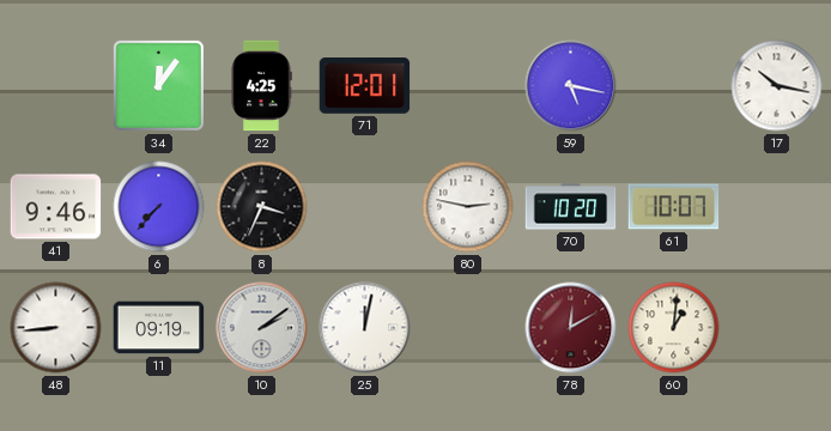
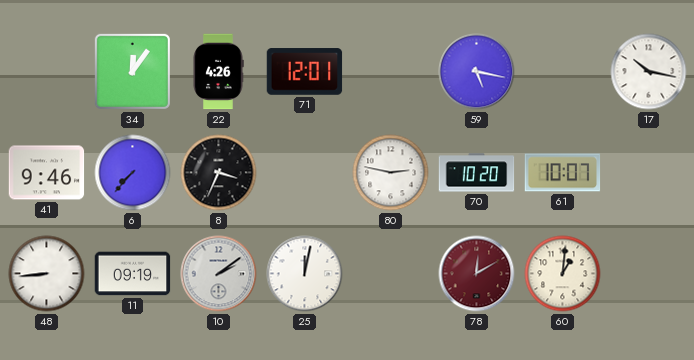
22: 4:25 -> 4:26 (218, 72)
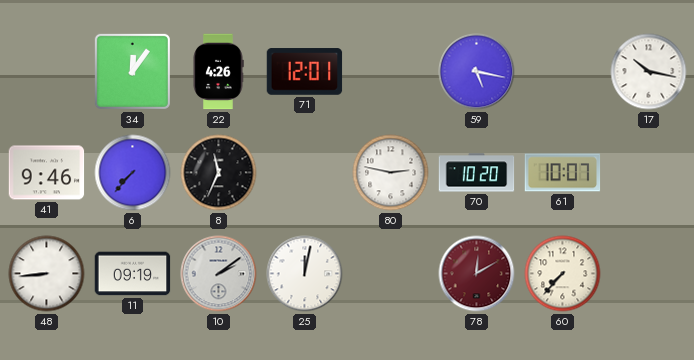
8: 3:34 -> 11:34 (219, 173)
60: 1:01 -> 7:37 (563, 274)
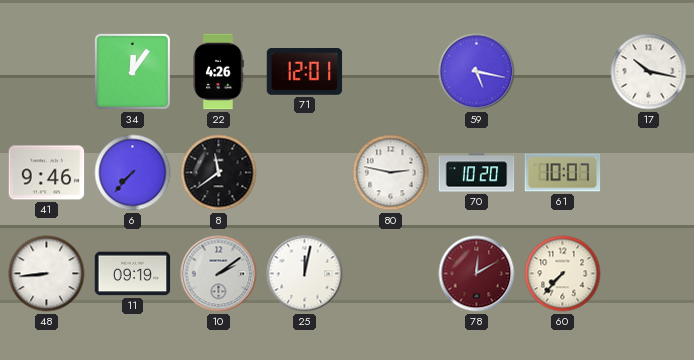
8: 11:34 -> 11:39 (219, 173)
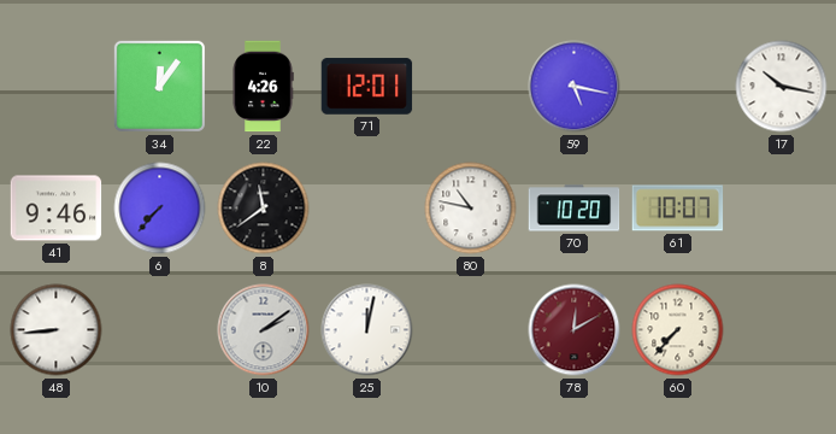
80: 2:47 -> 10:47 (471, 209)
11: 09:19 -> none (133, 274)
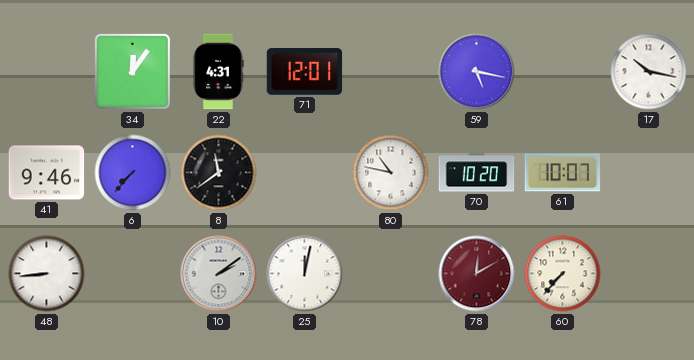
22: 4:26 -> 4:31 (218, 72)
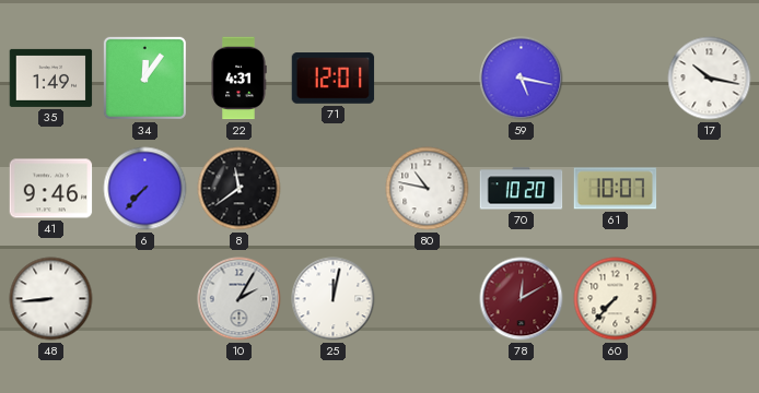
35: none -> 1:49 (51, 78)
10: 2:09 -> 2:05 (240, 299)
